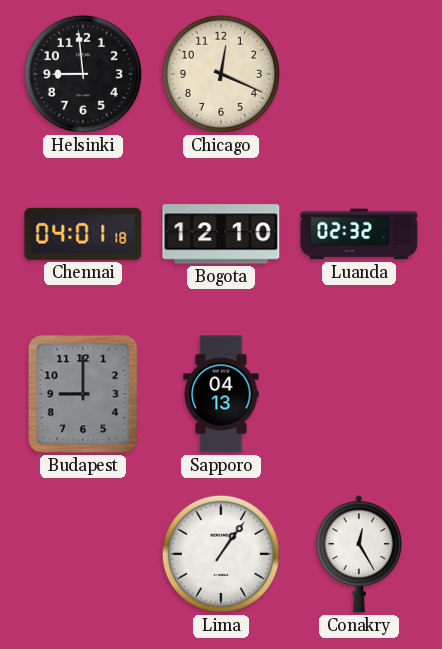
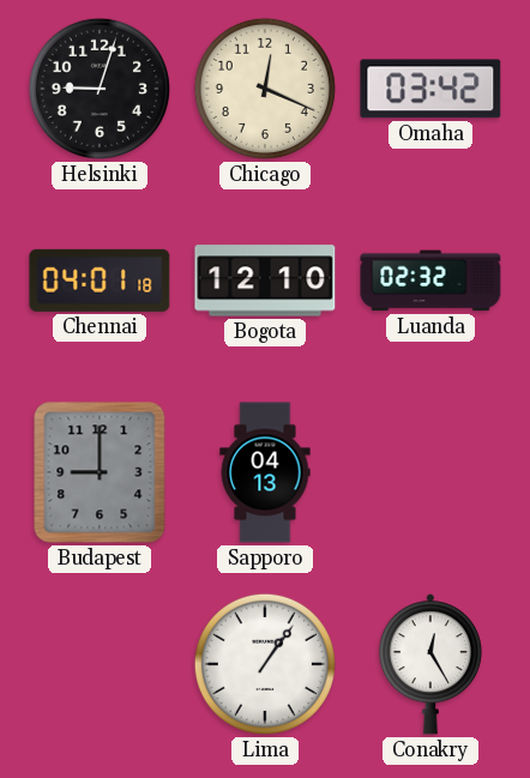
Helsinki: 8:59 -> 9:03 (100, 89)
Omaha: none -> 03:42 (430, 89)
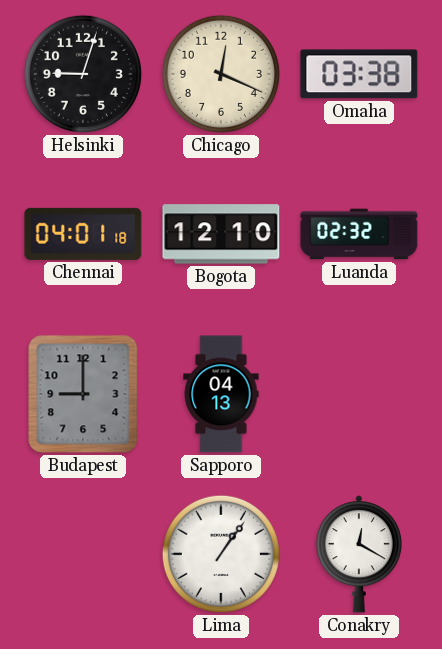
Omaha: 03:42 -> 03:38 (359, 74)
Conakry: 12:25 -> 12:20 (359, 554)
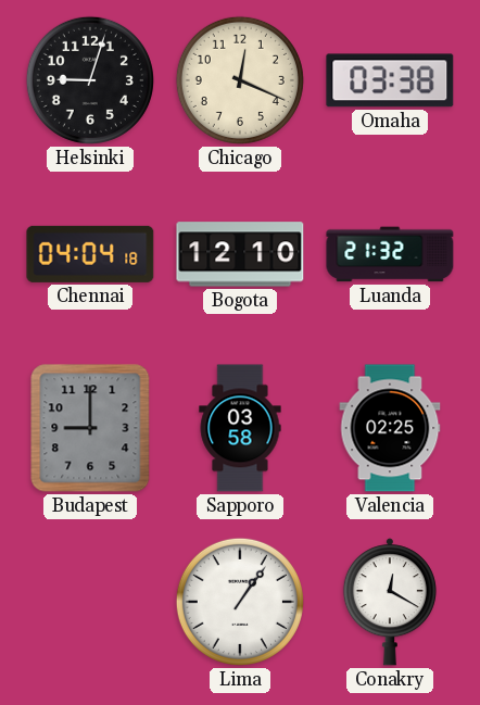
Chennai: 04:01 -> 04:04 (90, 254)
Luanda: 02:32 -> 21:32 (390, 254)
Sapporo: 04:13 -> 03:58 (240, 428)
Valencia: none -> 02:25 (390, 428)
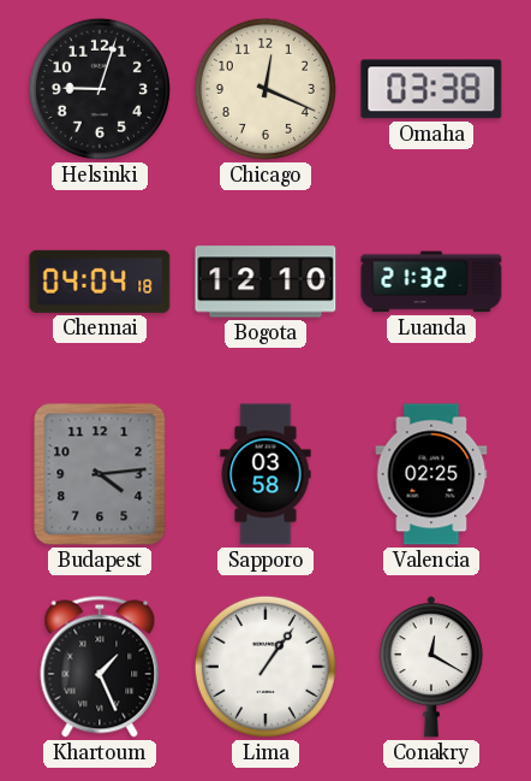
Budapest: 9:00 -> 4:14 (100, 474)
Khartoum: none -> 1:26 (100, 667)
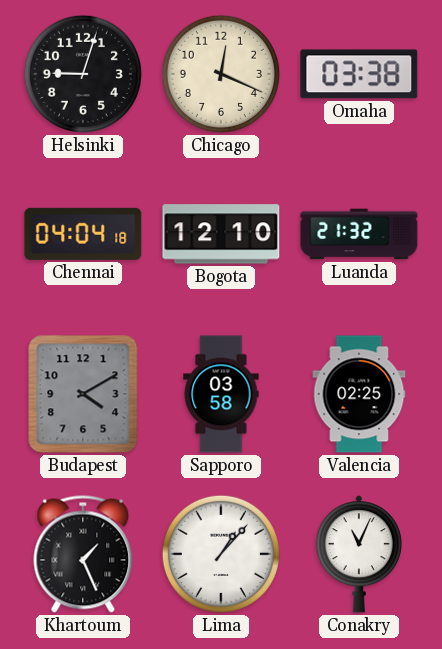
Budapest: 4:14 -> 4:10 (83, 394)
Lima: 1:06 -> 1:07 (221, 554)
Conakry: 12:20 -> 11:04 (359, 554)
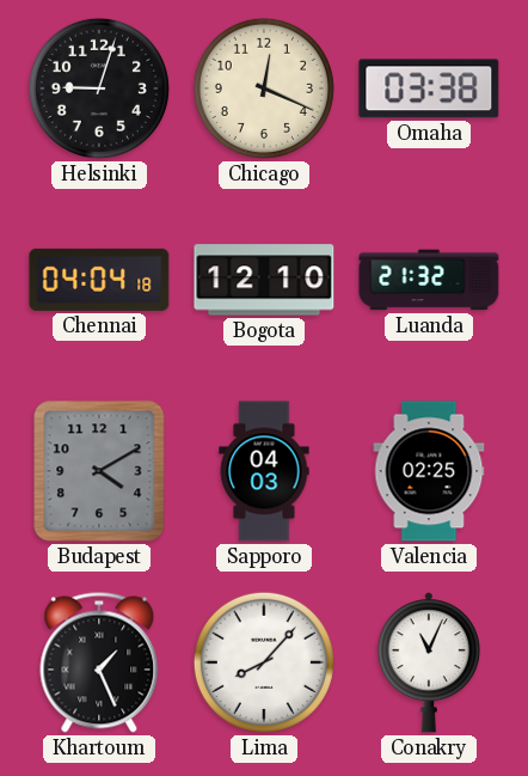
Sapporo: 03:58 -> 04:03 (264, 471)
Lima: 1:07 -> 8:07 (264, 662)
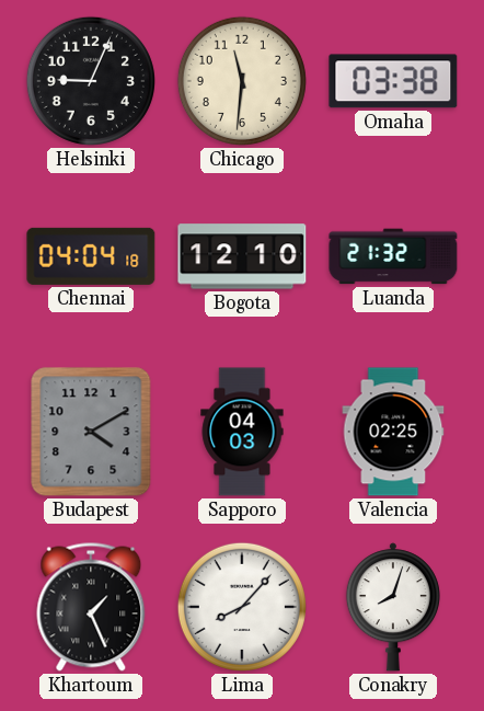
Helsinki: 9:03 -> 9:04 (91, 81)
Chicago: 12:19 -> 11:31 (242, 81)
Conakry: 11:04 -> 8:03 (393, 607)
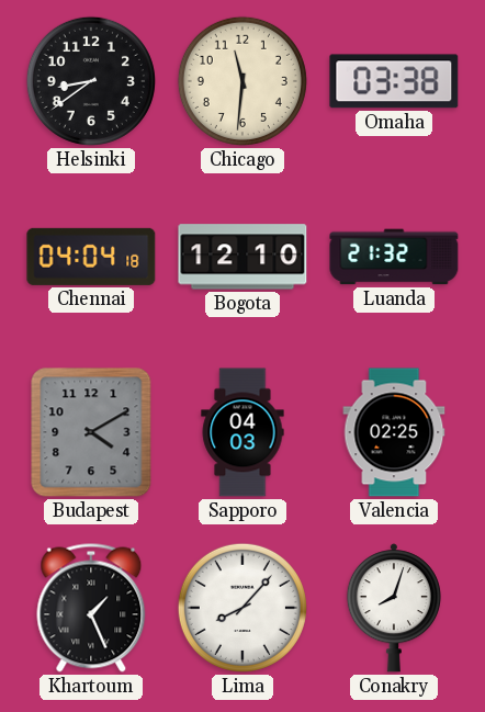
Helsinki: 9:04 -> 8:39 (91, 81)
